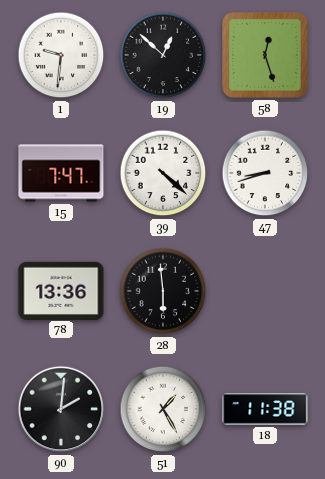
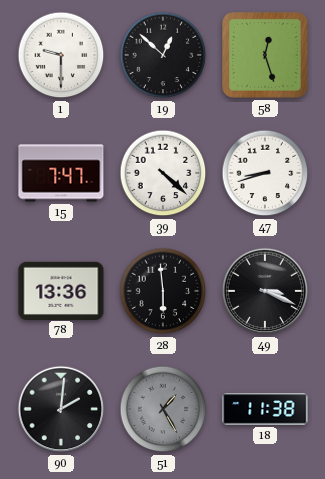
1: 9:31 -> 9:30 (61, 55)
49: none -> 3:19 (265, 291)
51 dial: white -> grey (163, 409)
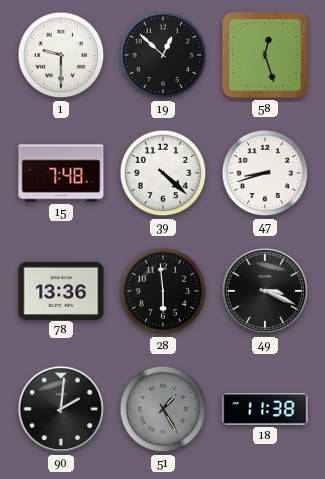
15: 7:47 -> 7:48 (61, 173)
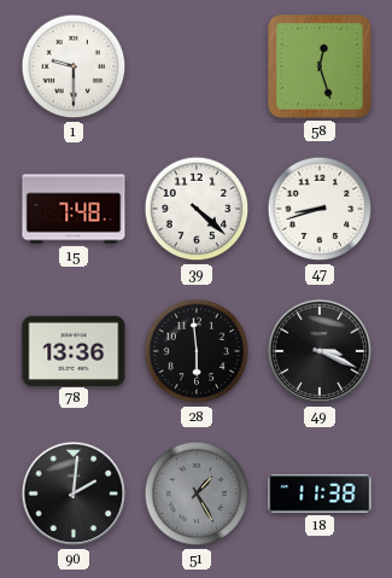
19: 12:52 -> none (163, 55)
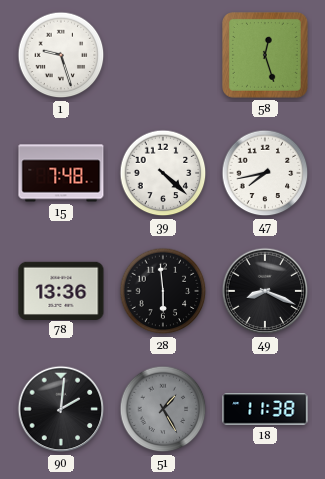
1: 9:30 -> 9:27 (61, 55)
47: 8:42 -> 7:43 (265, 173)
49: 3:19 -> 8:19 (265, 291)
